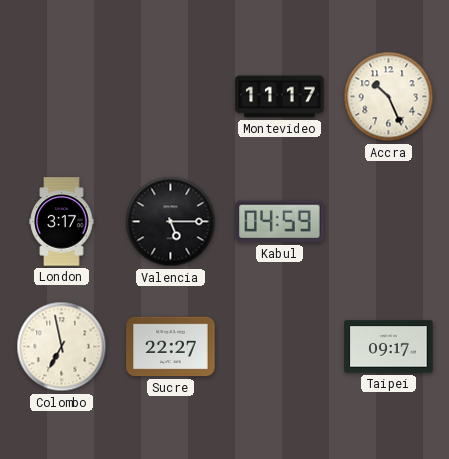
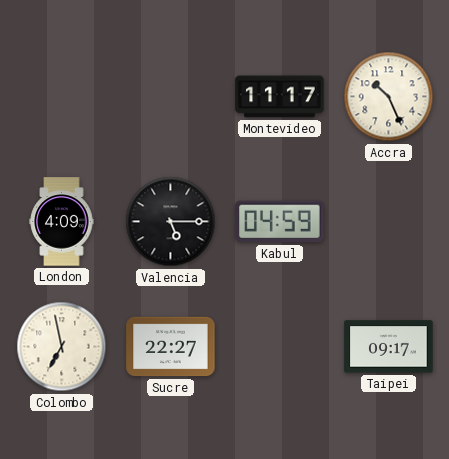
London: 3:17 -> 4:09 (62, 222)
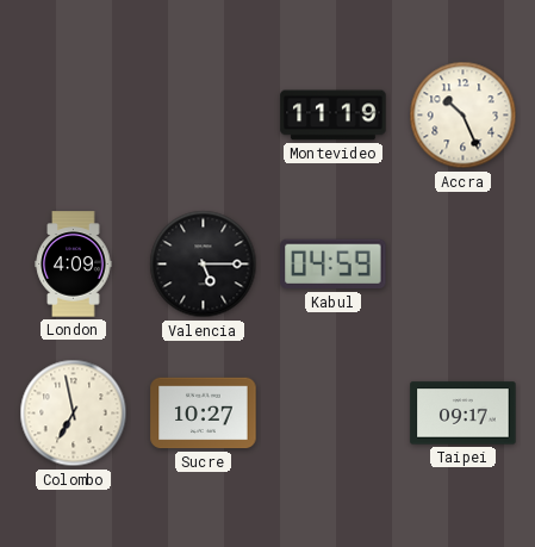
Montevideo: 11:17 -> 11:19 (334, 116)
Sucre: 22:27 -> 10:27 (204, 414)
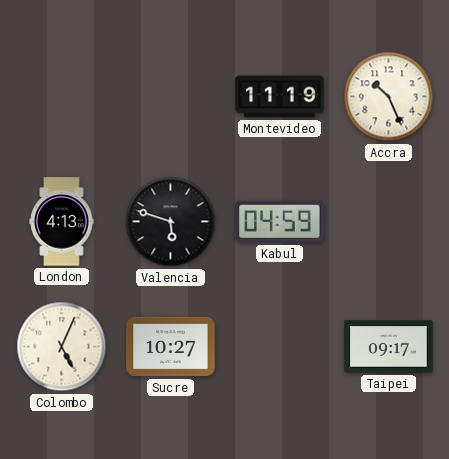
London: 4:09 -> 4:13 (62, 222)
Valencia: 5:15 -> 5:48 (171, 222)
Colombo: 6:58 -> 5:04 (62, 347)
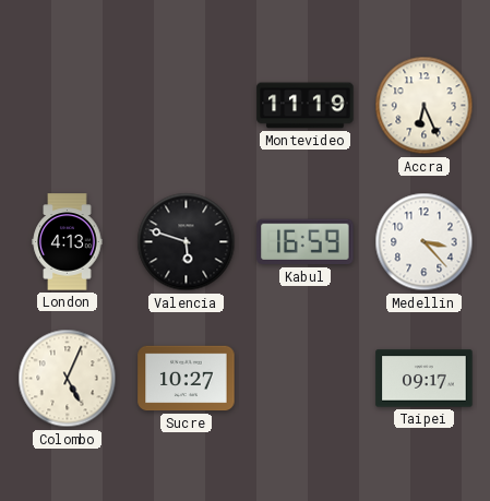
Accra: 10:26 -> 6:26 (425, 106)
Kabul: 04:59 -> 16:59 (306, 242)
Medellin: none -> 3:23 (425, 242)
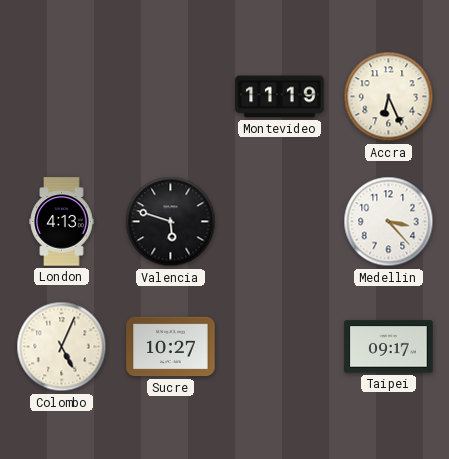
Kabul: 16:59 -> none (306, 242)
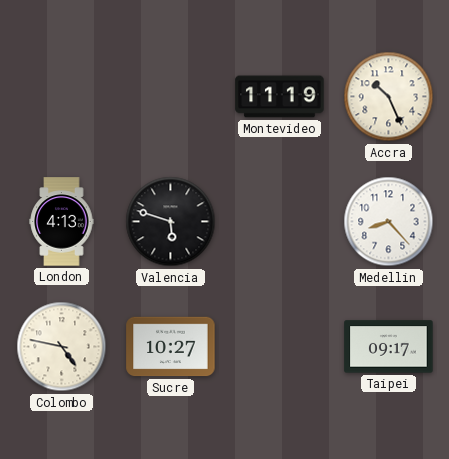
Accra: 6:26 -> 10:26 (389, 97)
Medellin: 3:23 -> 8:23 (389, 222)
Colombo: 5:04 -> 4:47 (62, 347)
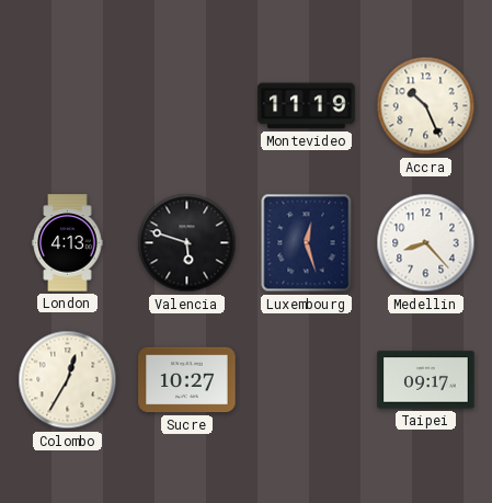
Luxembourg: none -> 12:27 (307, 243)
Colombo: 4:47 -> 12:35 (68, 380)
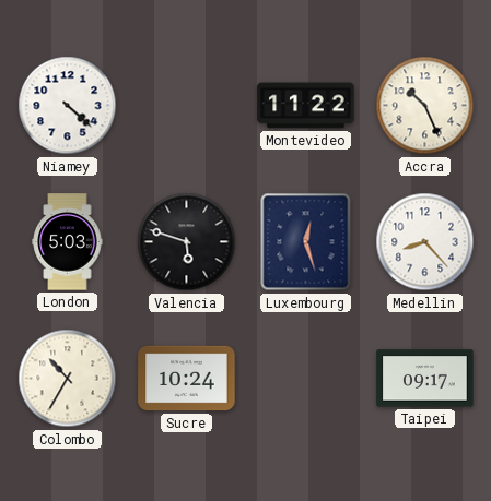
Niamey: none -> 4:22 (68, 106)
Montevideo: 11:19 -> 11:22 (306, 106)
London: 4:13 -> 5:03 (68, 242)
Colombo: 12:35 -> 10:35 (68, 379)
Sucre: 10:27 -> 10:24 (187, 379)
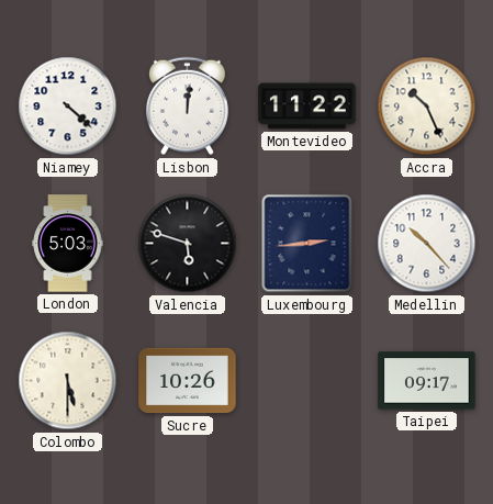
Lisbon: none -> 12:01 (187, 107)
Luxembourg: 12:27 -> 2:44 (307, 244)
Medellin: 8:23 -> 10:23 (427, 244)
Colombo: 10:35 -> 5:30 (68, 381)
Sucre: 10:24 -> 10:26 (188, 381)
